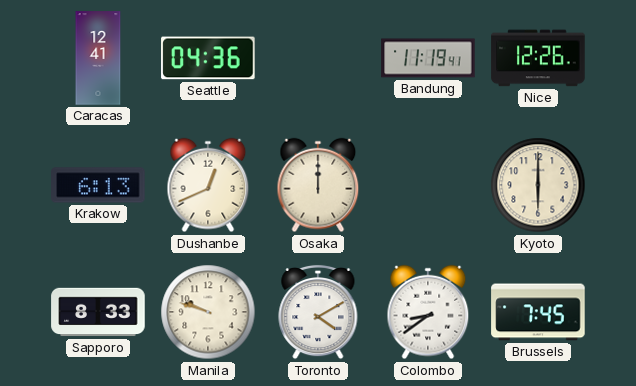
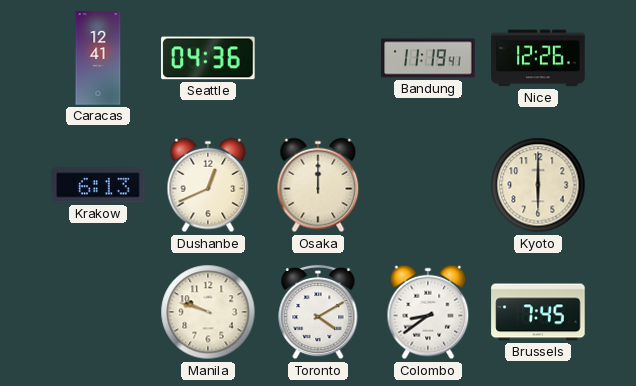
Sapporo: 8:33 -> none (98, 312)
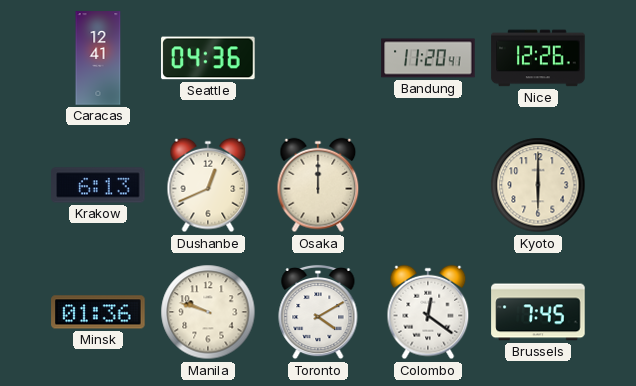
Bandung: 11:19 -> 11:20 (428, 58)
Minsk: none -> 01:36 (98, 312)
Colombo: 8:39 -> 12:21 (428, 312)
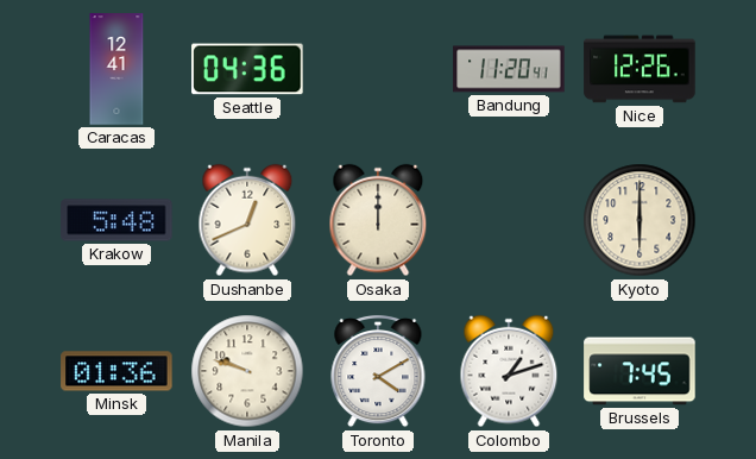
Krakow: 6:13 -> 5:48 (116, 220)
Colombo: 12:21 -> 1:12 (509, 371)
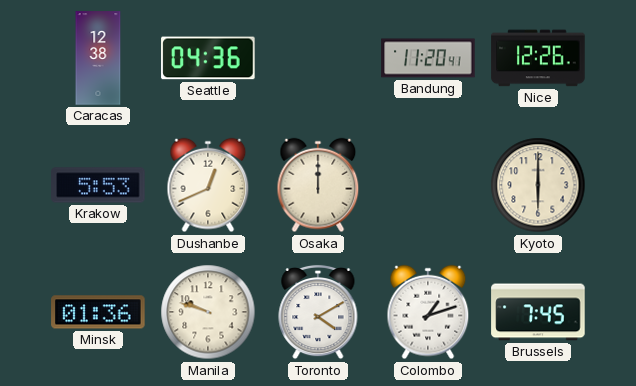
Caracas: 12:41 -> 12:38 (98, 58)
Krakow: 5:48 -> 5:53 (98, 185)
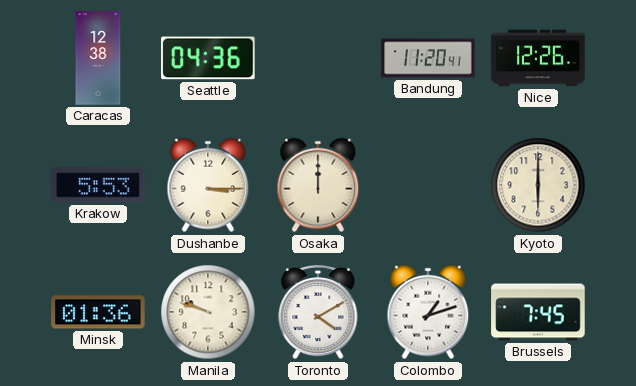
Dushanbe: 12:41 -> 3:15 (208, 185)
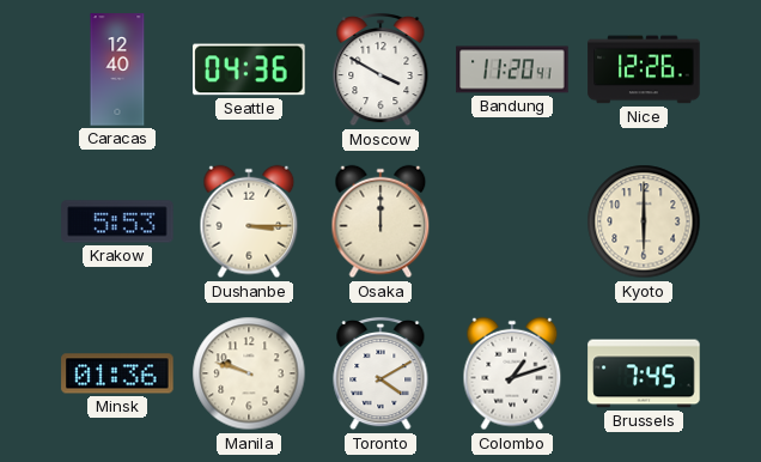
Caracas: 12:38 -> 12:40 (117, 69)
Moscow: none -> 3:50 (380, 69)
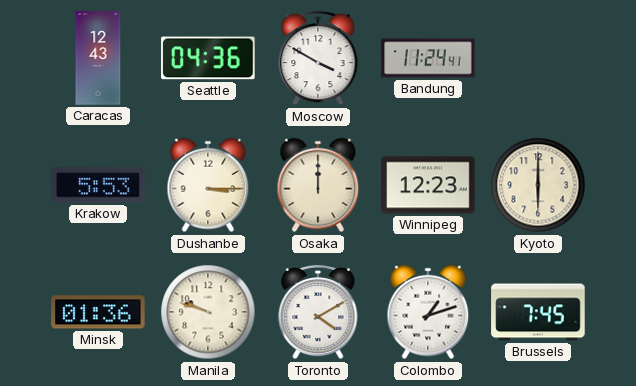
Caracas: 12:40 -> 12:43 (98, 58)
Bandung: 11:20 -> 11:24 (428, 58)
Nice: 12:26 -> none (644, 69)
Winnipeg: none -> 12:23 (428, 185)
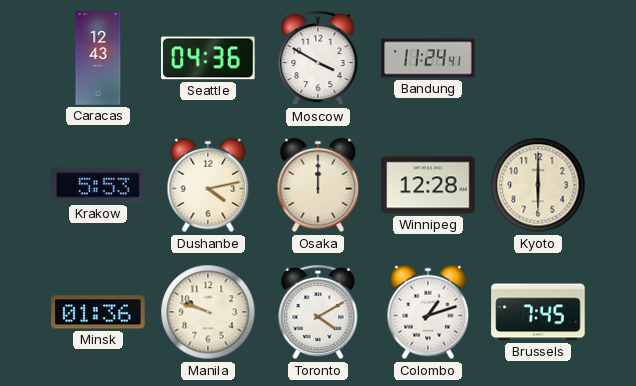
Dushanbe: 3:15 -> 4:13 (208, 185)
Winnipeg: 12:23 -> 12:28 (428, 185)
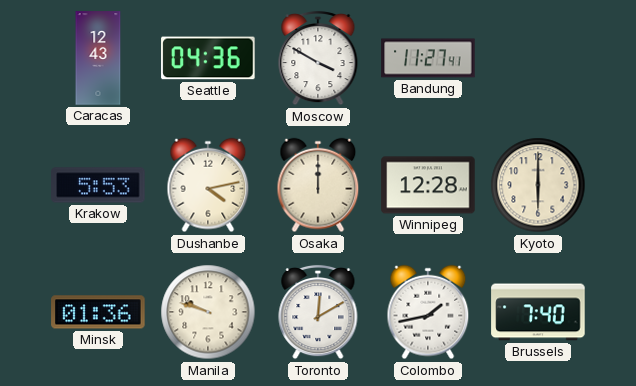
Bandung: 11:24 -> 11:27 (428, 58)
Toronto: 4:10 -> 12:10 (318, 312)
Colombo: 1:12 -> 1:43 (428, 312)
Brussels: 7:45 -> 7:40 (538, 312)
